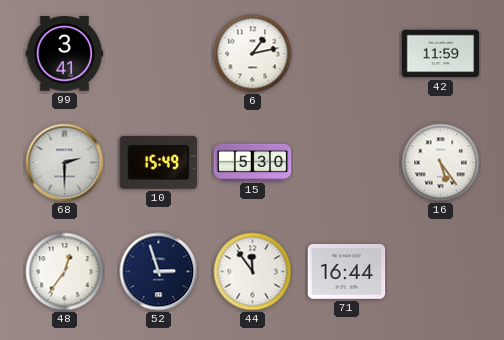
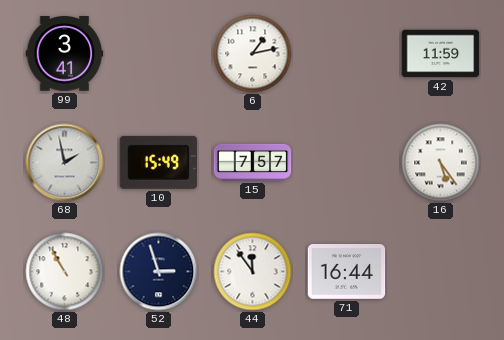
68: 2:30 -> 1:58 (65, 163)
15: 5:30 -> 7:57 (253, 162)
48: 12:36 -> 10:55 (65, 272)
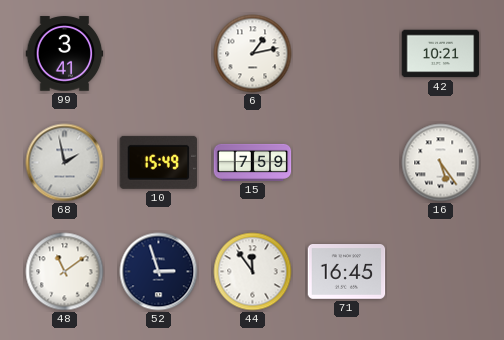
42: 11:59 -> 10:21 (441, 54)
15: 7:57 -> 7:59 (253, 162)
48: 10:55 -> 11:09 (65, 272)
71: 16:44 -> 16:45 (347, 272)
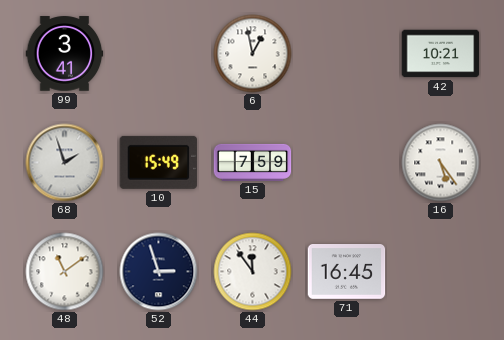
6: 1:13 -> 12:58 (253, 54)
68: 1:58 -> 1:57 (65, 163)
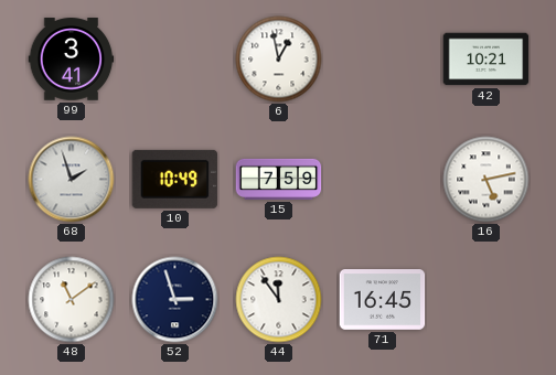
10: 15:49 -> 10:49 (175, 179)
16: 5:24 -> 5:13 (487, 180)
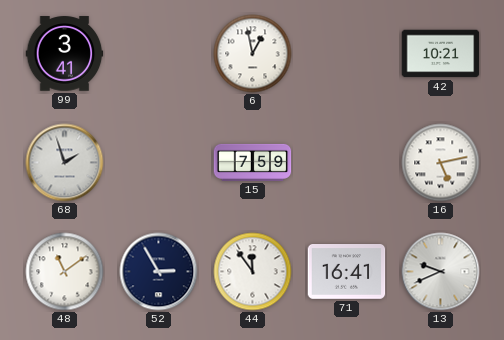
10: 10:49 -> none (175, 179)
52: 2:57 -> 2:55 (159, 272)
71: 16:45 -> 16:41 (347, 272)
13: none -> 9:41 (441, 272)
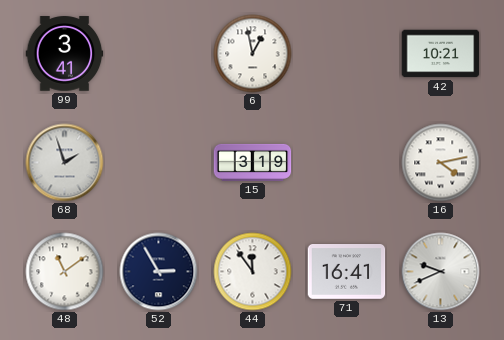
15: 7:59 -> 3:19 (253, 162)
16: 5:13 -> 4:13 (441, 163)
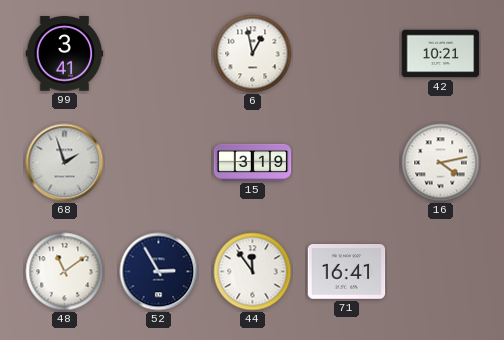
13: 9:41 -> none (441, 272)
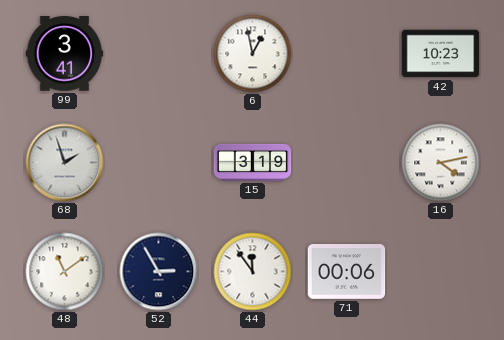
42: 10:21 -> 10:23 (441, 54)
71: 16:41 -> 00:06 (347, 272)
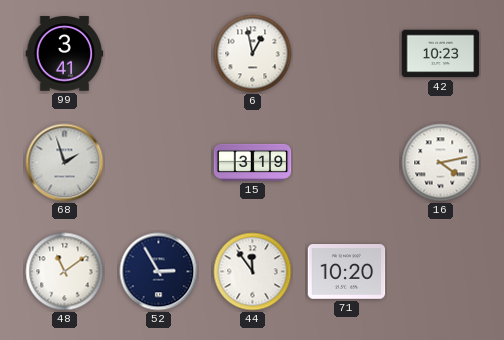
71: 00:06 -> 10:20 (347, 272)
